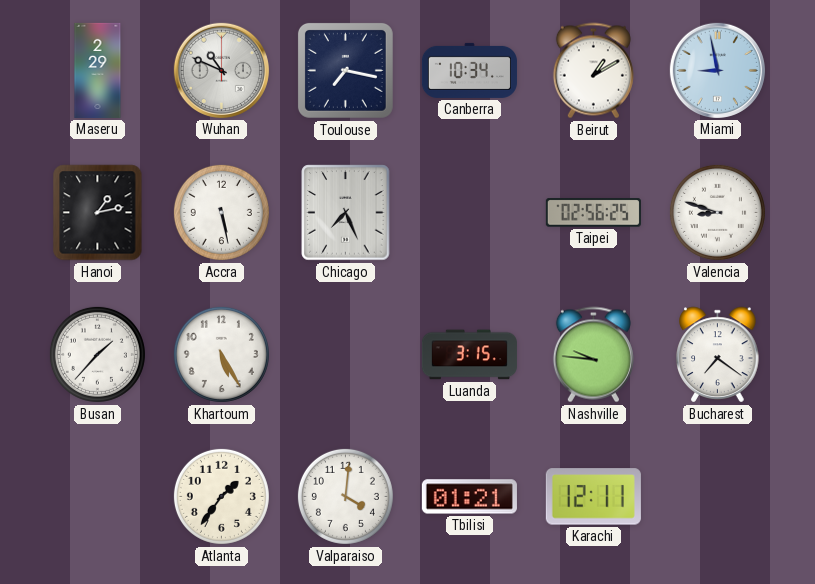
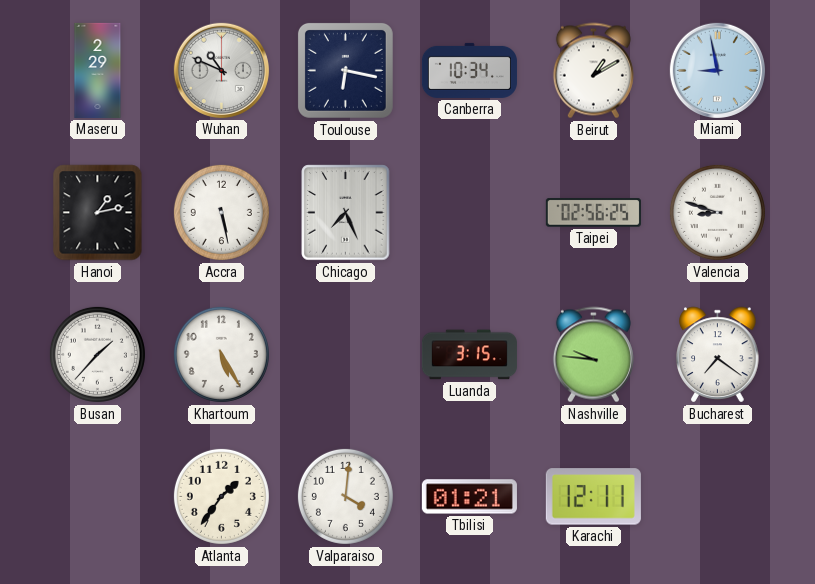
Toulouse: 7:17 -> 6:17 (345, 70)
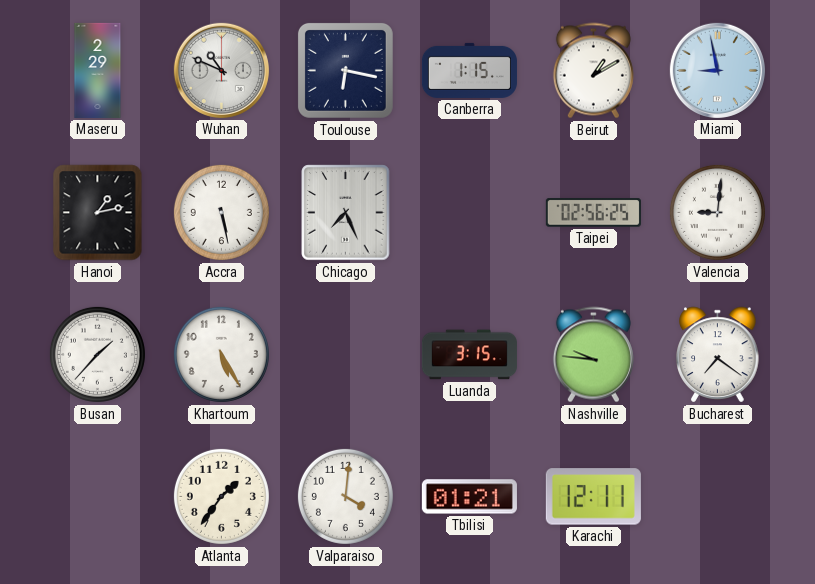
Canberra: 10:34 -> 1:15 (469, 70)
Valencia: 8:48 -> 9:01 (717, 212)
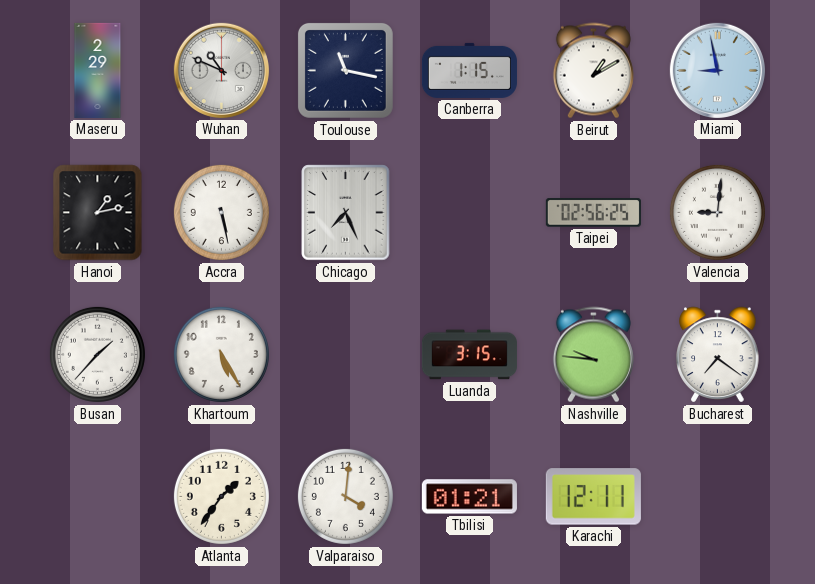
Toulouse: 6:17 -> 11:17 (345, 70)
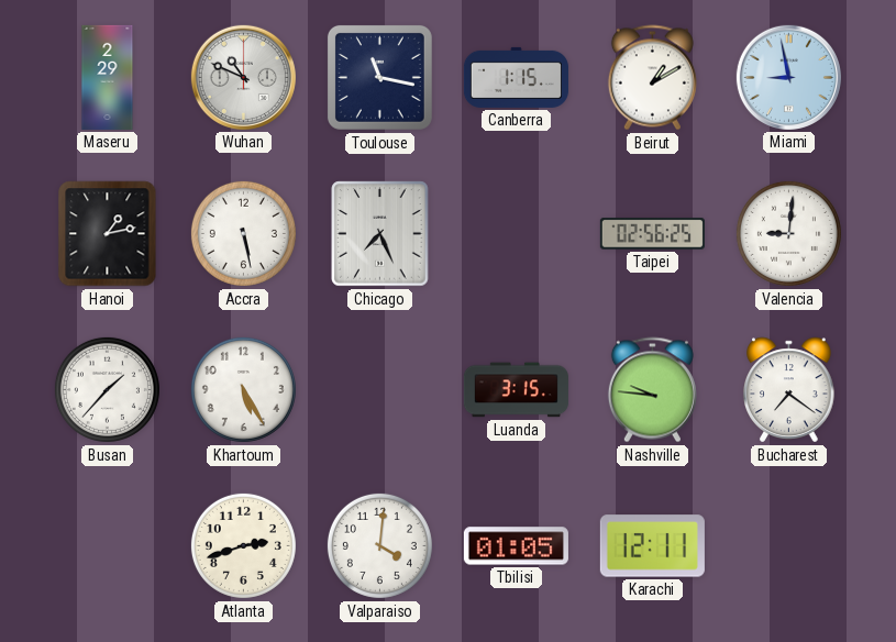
Atlanta: 1:36 -> 2:42 (243, 545)
Tbilisi: 01:21 -> 01:05 (516, 546)
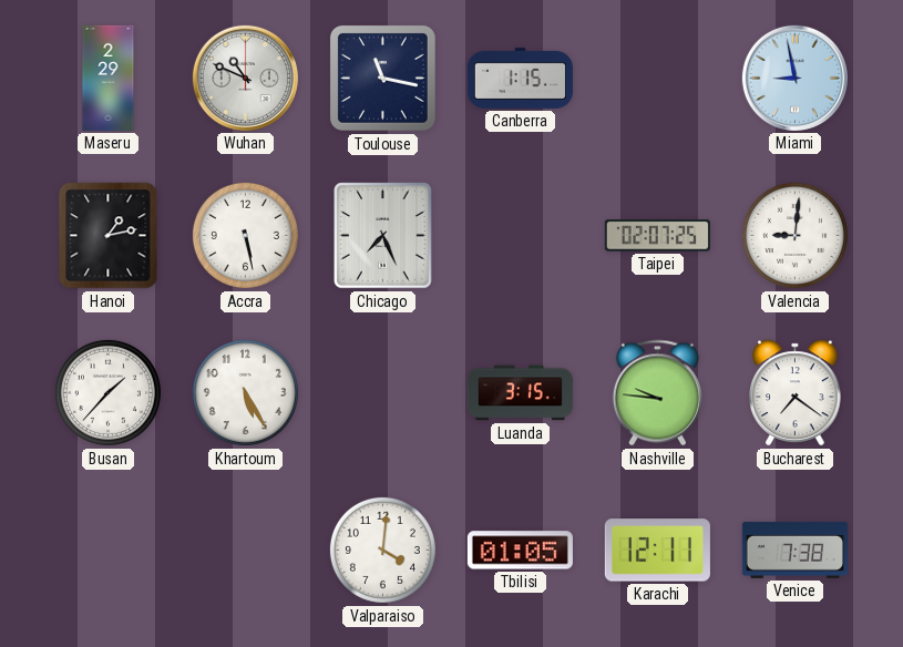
Beirut: 1:10 -> none (652, 78)
Taipei: 02:56 -> 02:07 (657, 236)
Atlanta: 2:42 -> none (243, 545)
Venice: none -> 7:38 (794, 550)
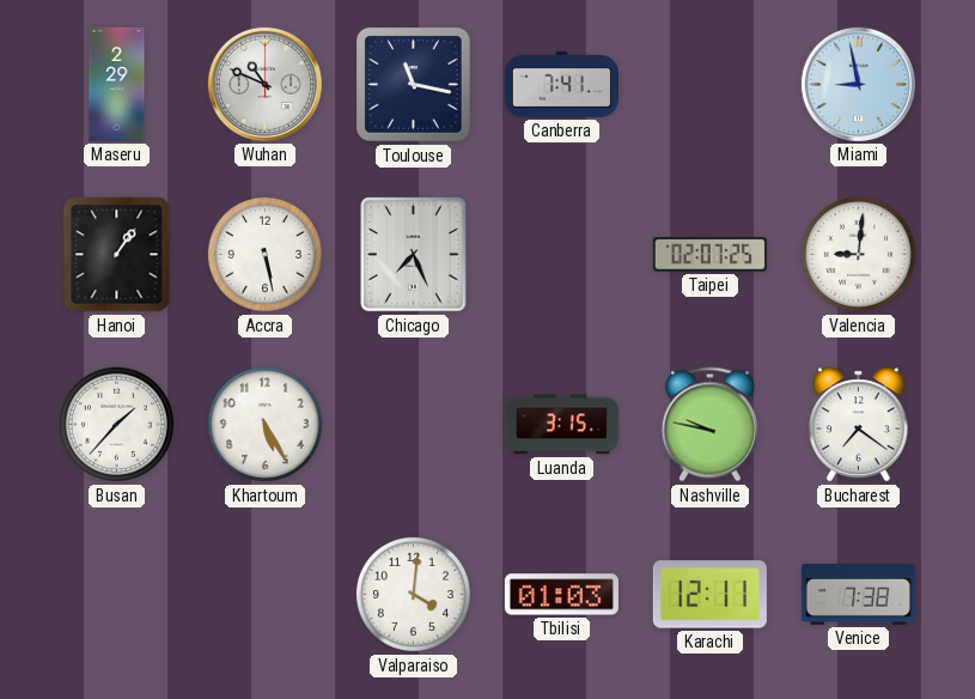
Canberra: 1:15 -> 7:41 (561, 84)
Hanoi: 1:13 -> 1:06 (117, 255)
Nashville: 9:46 -> 9:47 (709, 425)
Tbilisi: 01:05 -> 01:03 (561, 595)
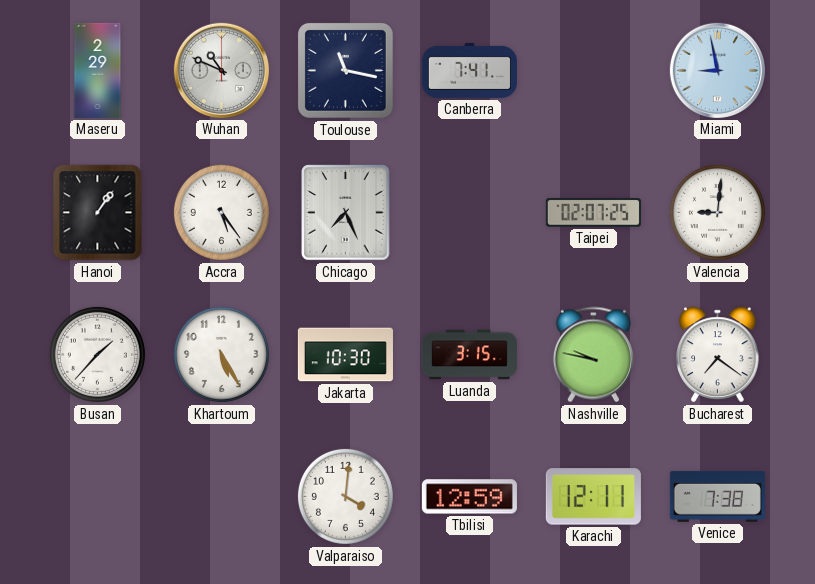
Accra: 5:28 -> 5:24 (221, 212)
Jakarta: none -> 10:30 (345, 355)
Tbilisi: 01:03 -> 12:59 (469, 497)
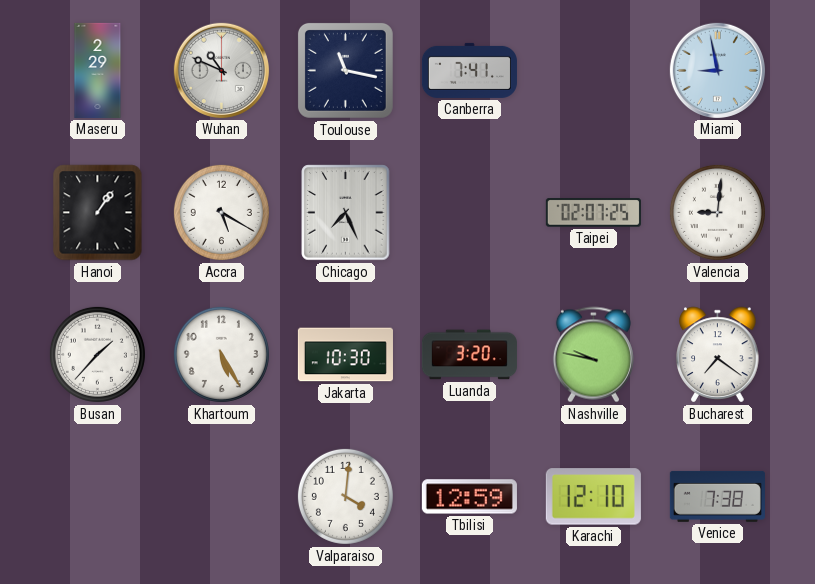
Accra: 5:24 -> 5:20 (221, 212)
Luanda: 3:15 -> 3:20 (469, 355)
Karachi: 12:11 -> 12:10 (593, 497)
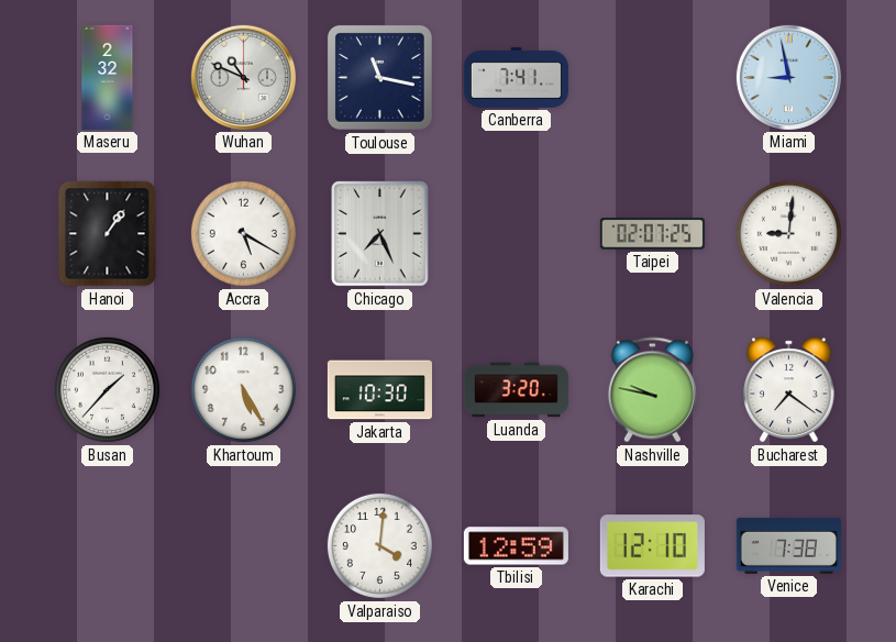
Maseru: 2:29 -> 2:32 (108, 77)
